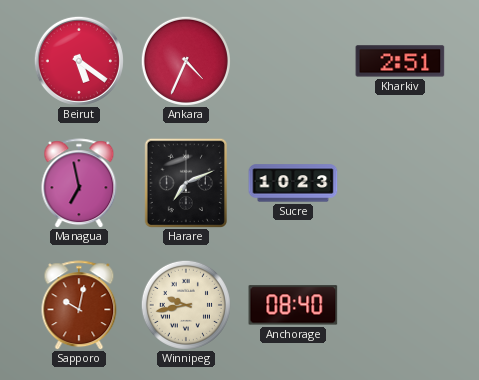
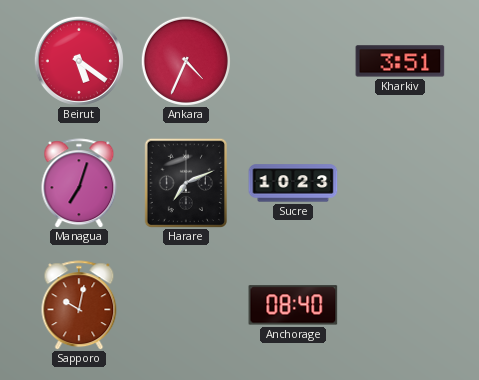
Kharkiv: 2:51 -> 3:51 (400, 61)
Managua: 6:58 -> 7:03 (79, 183)
Winnipeg: 9:43 -> none (186, 305)
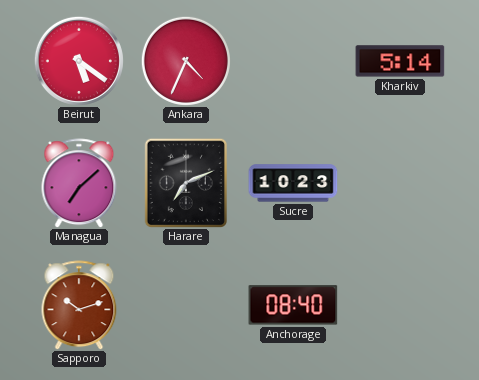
Kharkiv: 3:51 -> 5:14 (400, 61)
Managua: 7:03 -> 7:08 (79, 183)
Sapporo: 10:02 -> 10:12 (79, 305)
